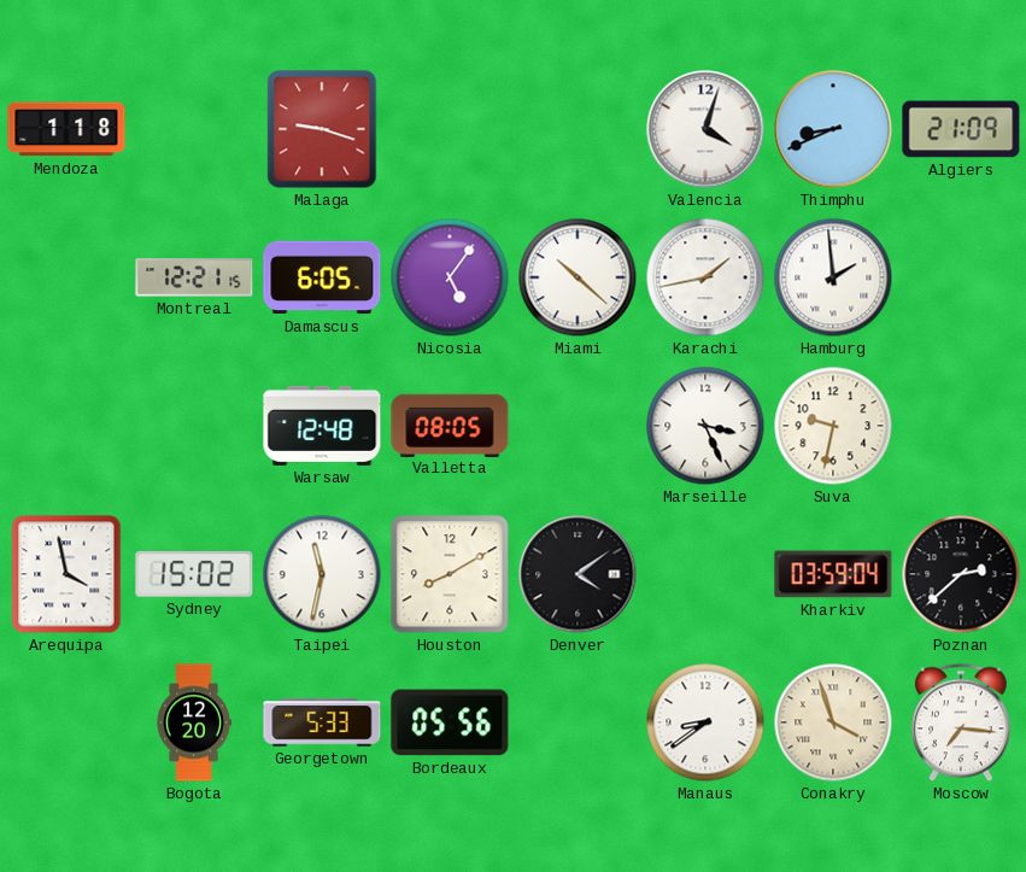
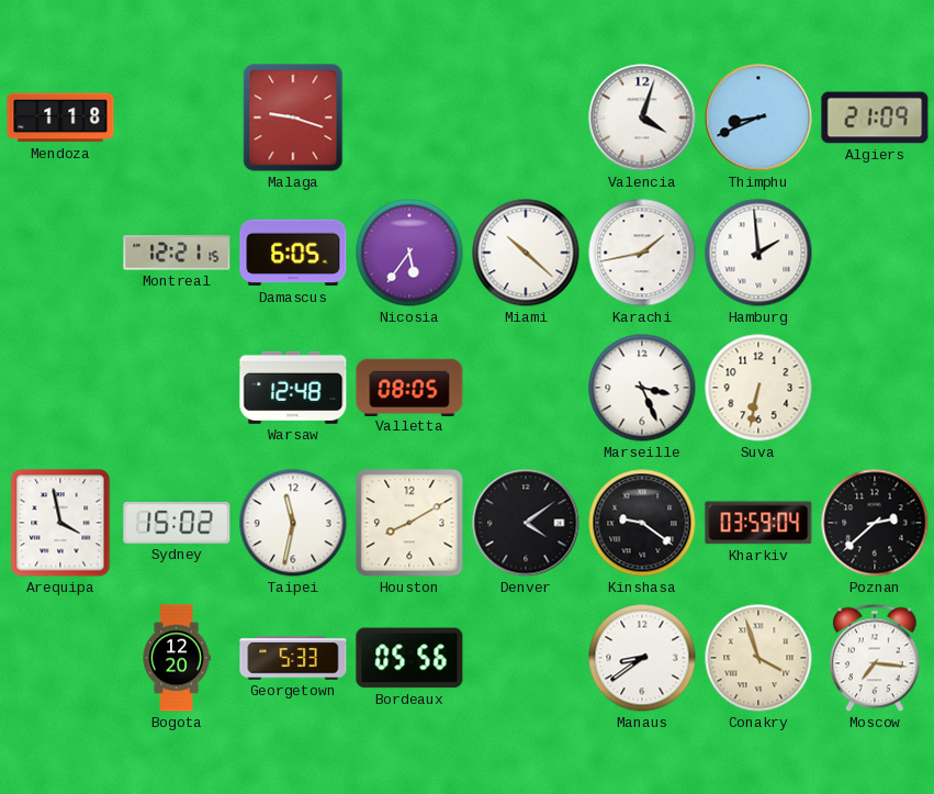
Nicosia: 5:06 -> 5:36 (409, 253)
Suva: 9:32 -> 6:32 (758, 388)
Kinshasa: none -> 9:21 (642, 523)
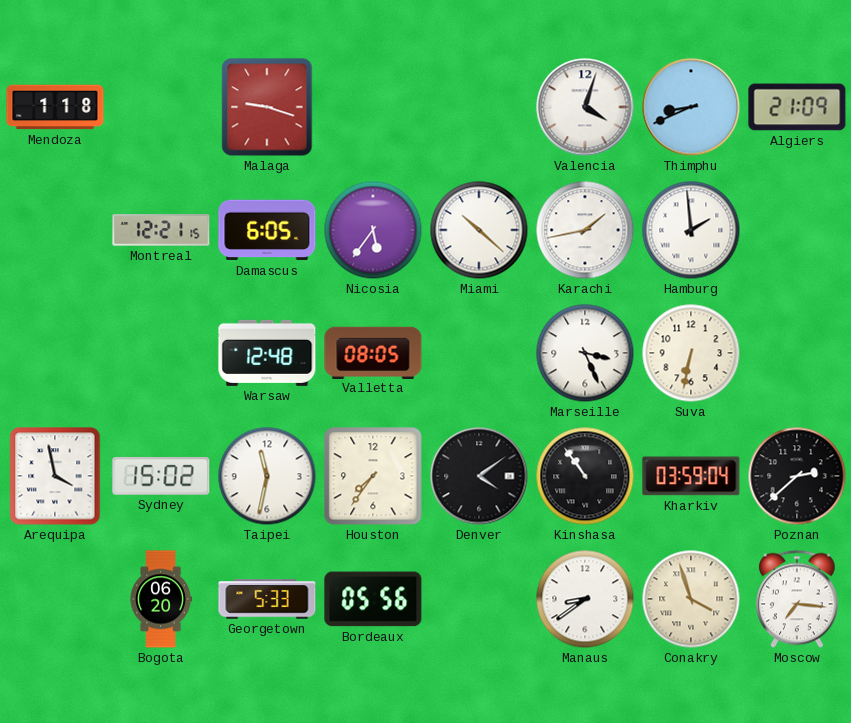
Houston: 8:10 -> 7:36 (373, 476)
Kinshasa: 9:21 -> 10:54 (585, 476)
Bogota: 12:20 -> 06:20 (161, 599)
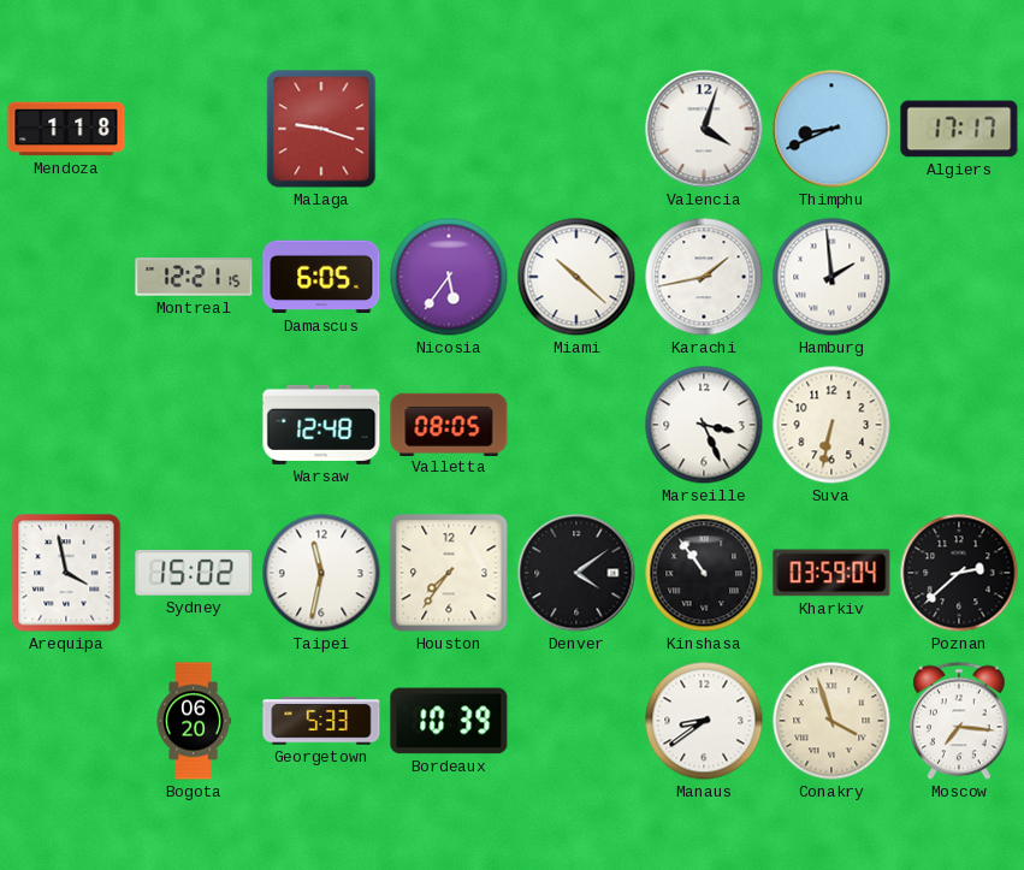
Algiers: 21:09 -> 17:17 (959, 129)
Bordeaux: 05:56 -> 10:39 (449, 721)
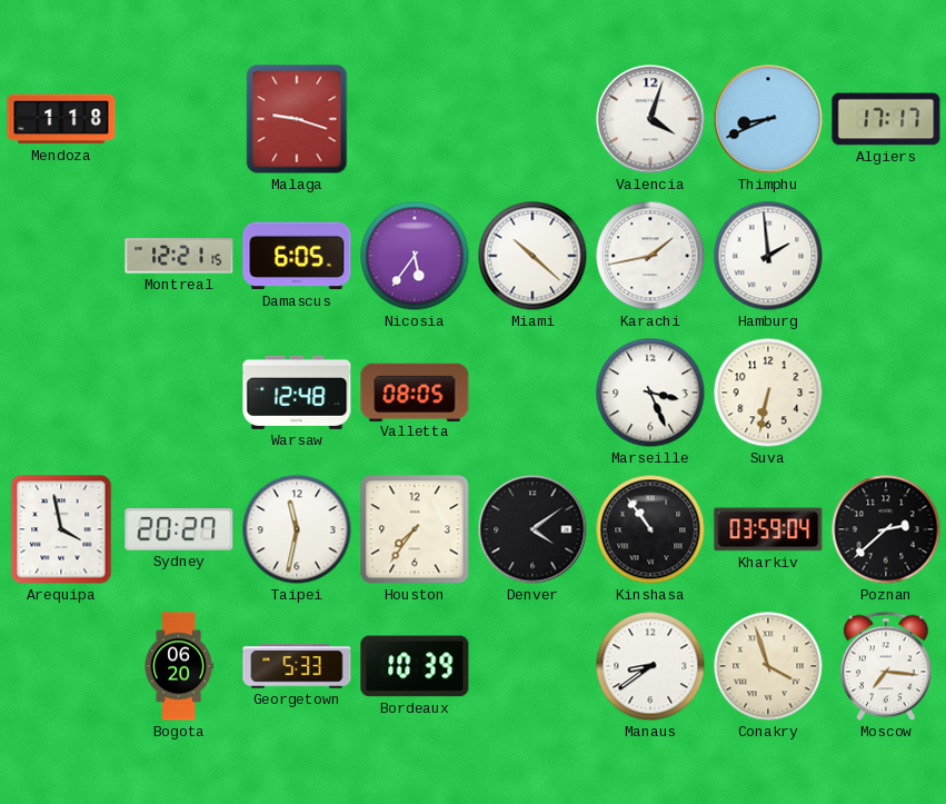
Sydney: 15:02 -> 20:27 (179, 529)
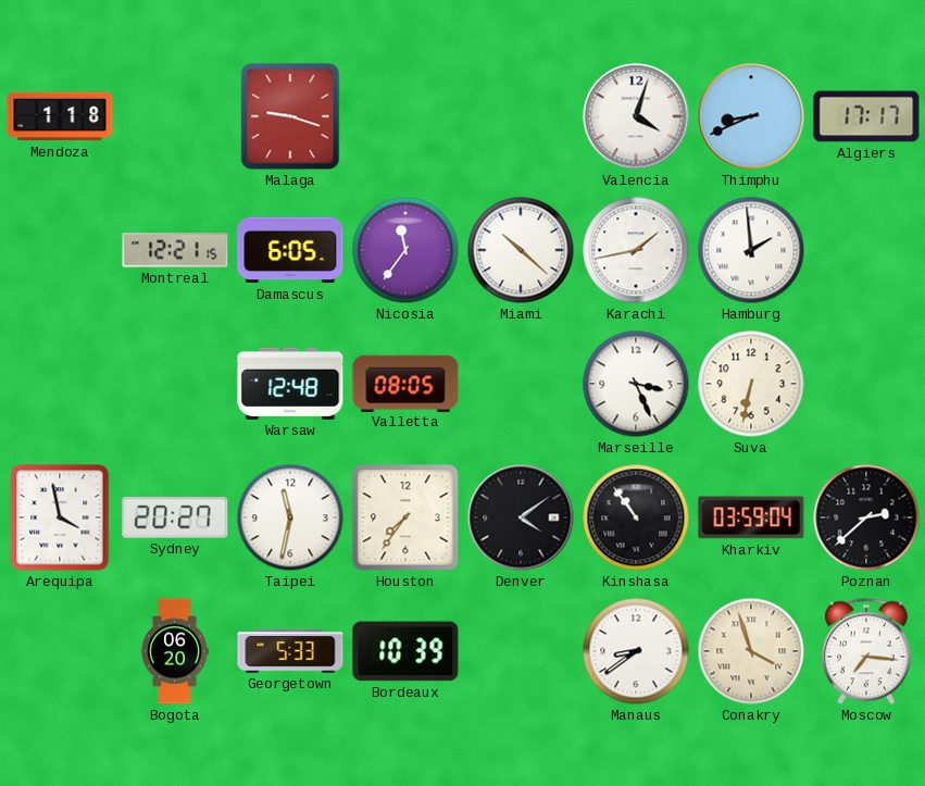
Nicosia: 5:36 -> 11:36 (405, 250)
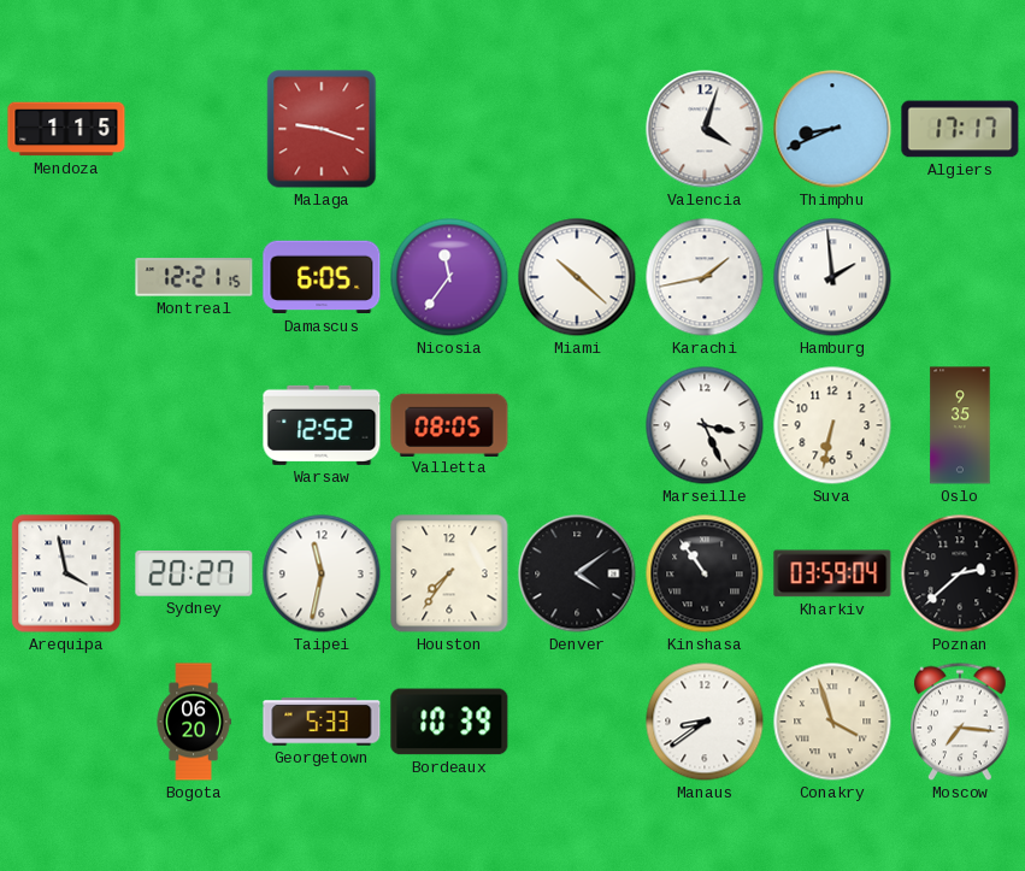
Mendoza: 1:18 -> 1:15 (66, 129)
Warsaw: 12:48 -> 12:52 (322, 425)
Oslo: none -> 9:35 (960, 425)
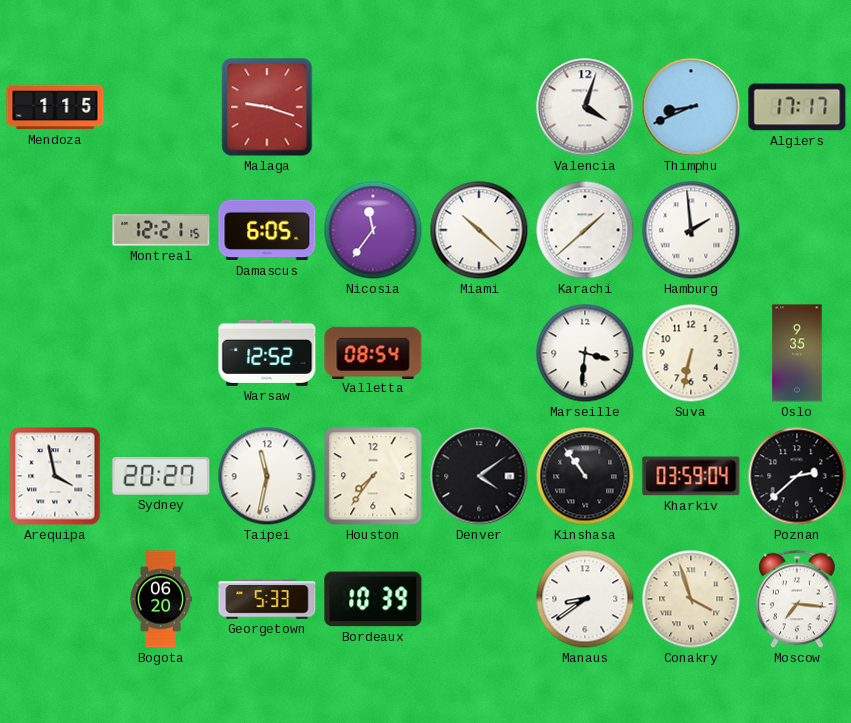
Karachi: 1:43 -> 1:38 (585, 230)
Valletta: 08:05 -> 08:54 (373, 352)
Marseille: 3:26 -> 3:31 (585, 353)
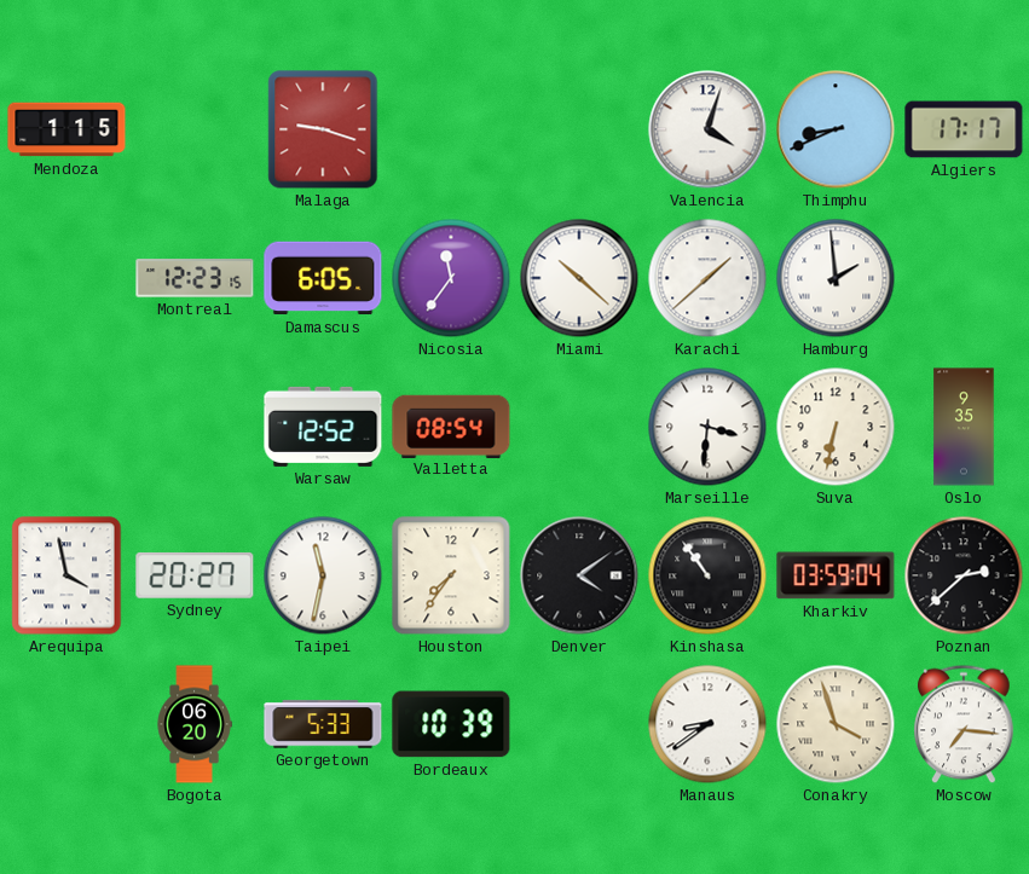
Montreal: 12:21 -> 12:23 (195, 278)
